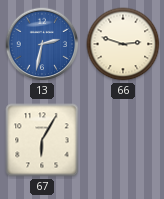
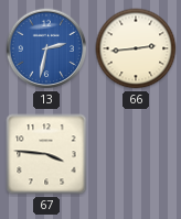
66: 2:48 -> 2:44 (136, 48)
67: 6:05 -> 3:46 (46, 154)
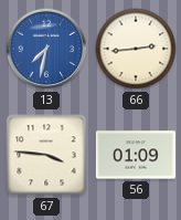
13: 2:32 -> 7:32 (46, 49)
56: none -> 01:09 (135, 155)
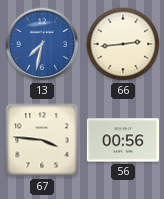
56: 01:09 -> 00:56 (122, 140)
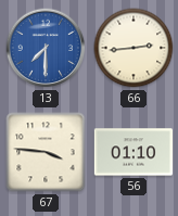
13: 7:32 -> 7:30 (46, 48)
56: 00:56 -> 01:10 (132, 152)
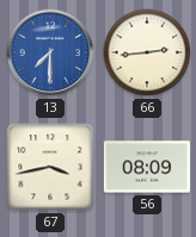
67: 3:46 -> 3:43 (50, 167)
56: 01:10 -> 08:09 (146, 167)
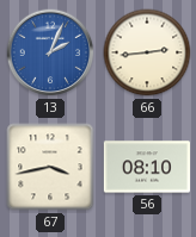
13: 7:30 -> 2:04 (50, 52)
56: 08:09 -> 08:10 (146, 167)
